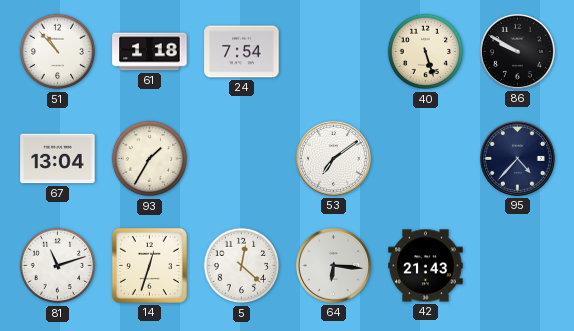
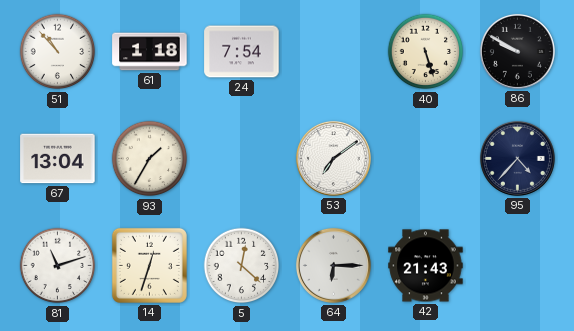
64: 6:16 -> 6:15 (333, 265)
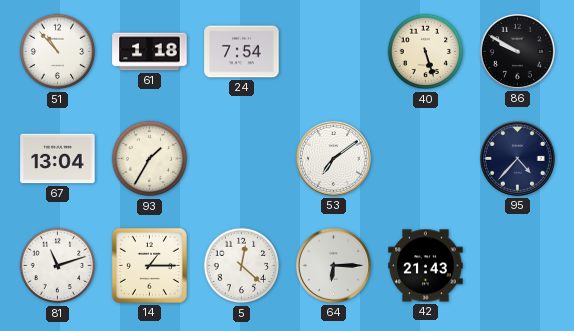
14: 12:33 -> 1:15 (149, 265)
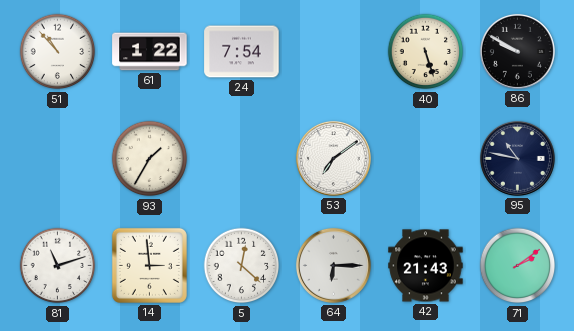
61: 1:18 -> 1:22 (150, 52)
67: 13:04 -> none (58, 159)
95: 4:37 -> 10:47 (517, 158)
14: 1:15 -> 2:59 (149, 265)
71: none -> 2:09 (518, 266)
